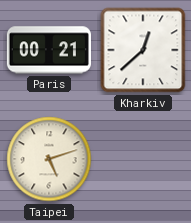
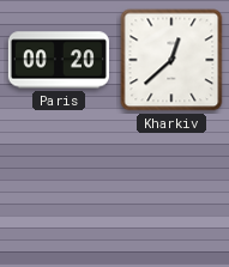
Paris: 00:21 -> 00:20 (59, 60)
Taipei: 5:12 -> none (49, 159)
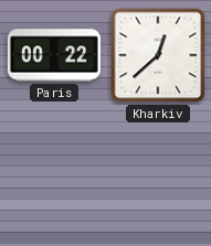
Paris: 00:20 -> 00:22 (54, 55)
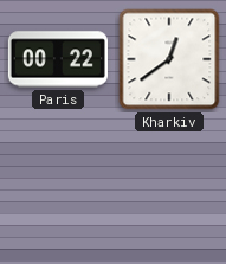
Kharkiv: 12:38 -> 12:39 (169, 59)
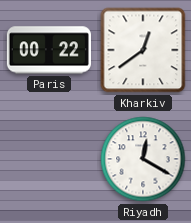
Riyadh: none -> 12:20 (143, 159)
